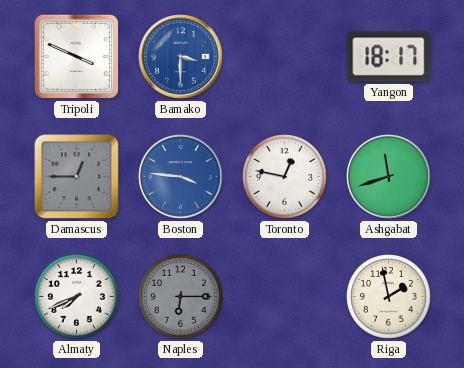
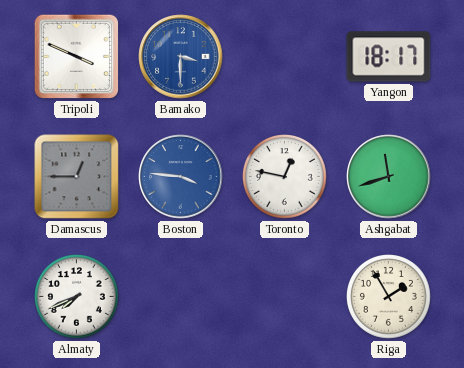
Naples: 6:15 -> none (181, 297)
Riga: 1:58 -> 1:55 (389, 297)
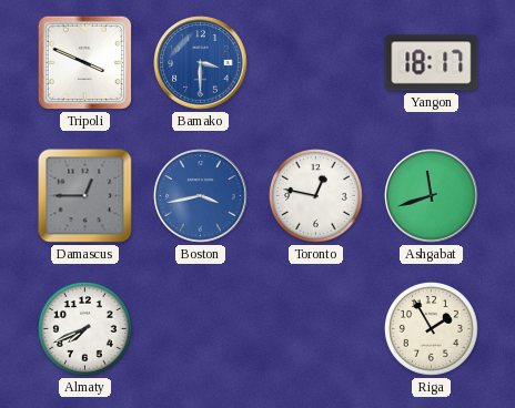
Boston: 3:46 -> 3:43 (201, 196)
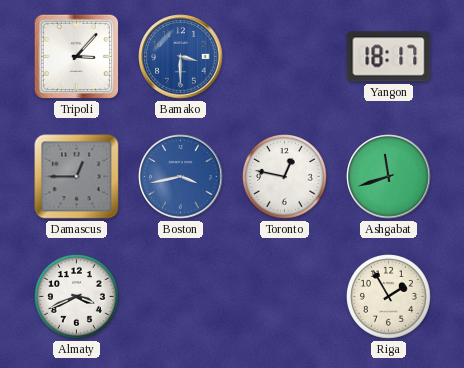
Tripoli: 3:49 -> 3:07 (76, 56)
Almaty: 7:41 -> 3:41 (77, 297)
